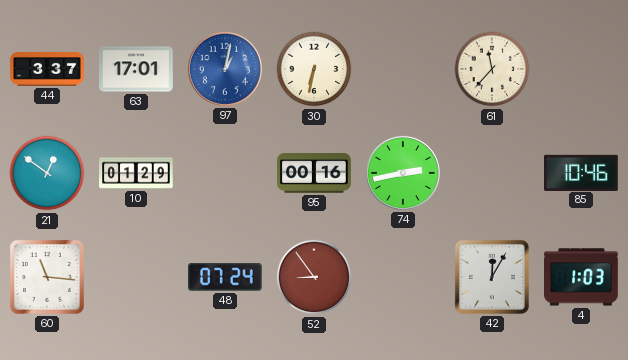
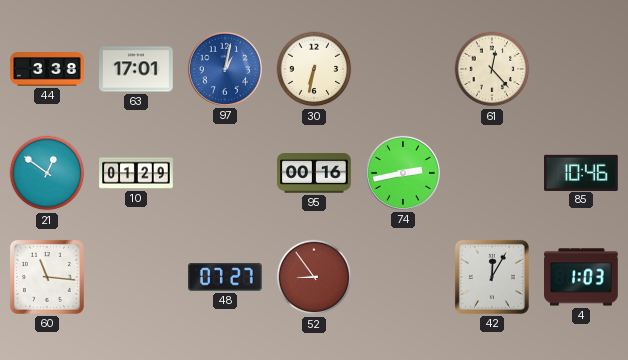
44: 3:37 -> 3:38 (47, 69)
61: 11:37 -> 12:23 (492, 69)
48: 07:24 -> 07:27 (225, 278)
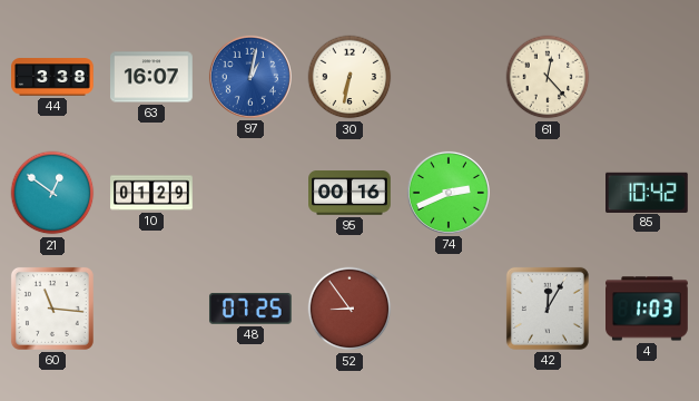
63: 17:01 -> 16:07 (151, 77)
74: 2:43 -> 2:41 (449, 193)
85: 10:46 -> 10:42 (648, 192)
48: 07:27 -> 07:25 (250, 310)
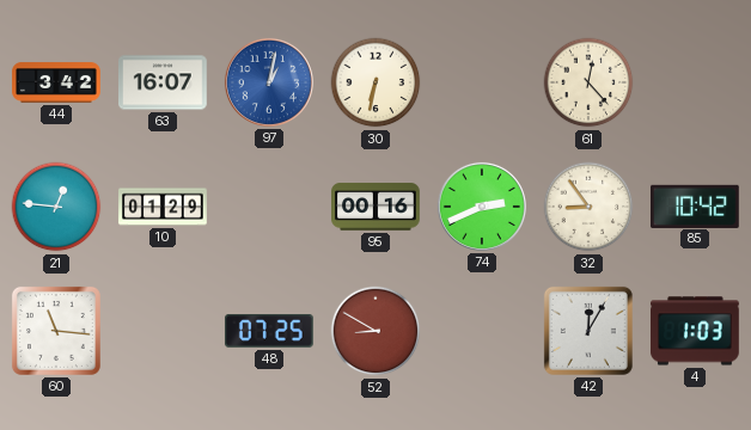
44: 3:38 -> 3:42 (56, 82)
21: 12:51 -> 12:46 (56, 207)
32: none -> 8:54 (588, 207)
52: 8:54 -> 8:50 (375, 331)
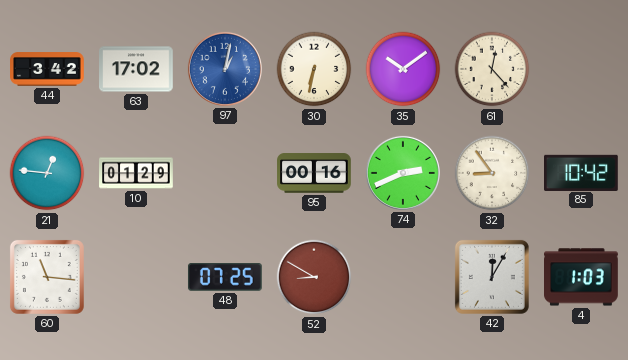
63: 16:07 -> 17:02 (136, 69)
35: none -> 10:09 (403, 69)
